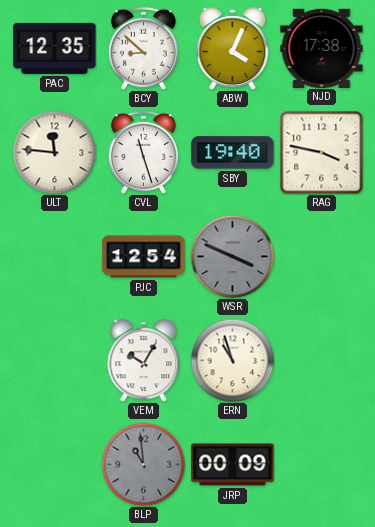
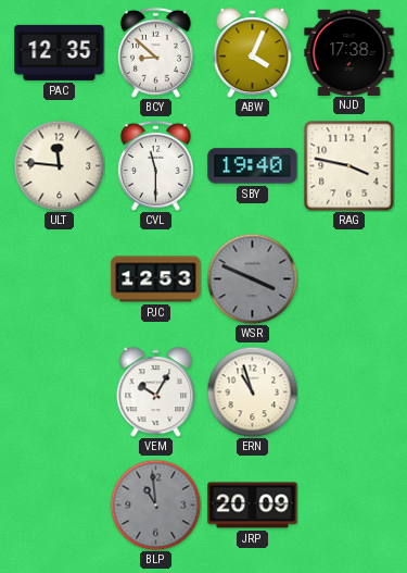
CVL: 11:27 -> 11:30 (155, 165)
PJC: 12:54 -> 12:53 (156, 279)
JRP: 00:09 -> 20:09 (253, 506)
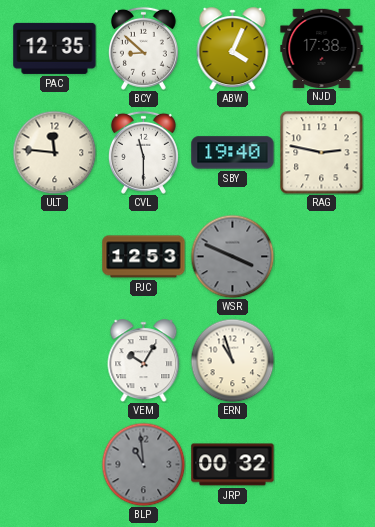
RAG: 3:47 -> 2:47 (321, 152)
JRP: 20:09 -> 00:32 (233, 465)
